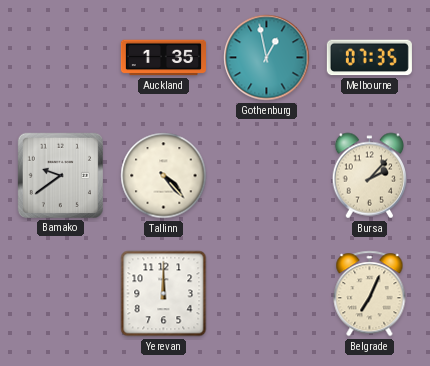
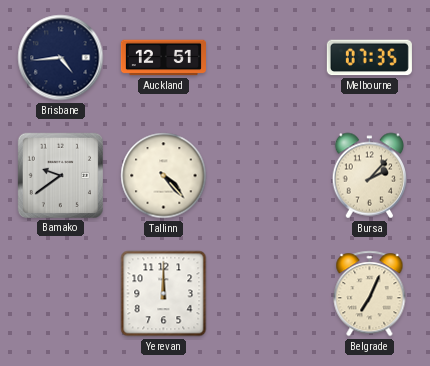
Brisbane: none -> 4:44 (61, 58)
Auckland: 1:35 -> 12:51 (163, 58)
Gothenburg: 12:58 -> none (267, 58)
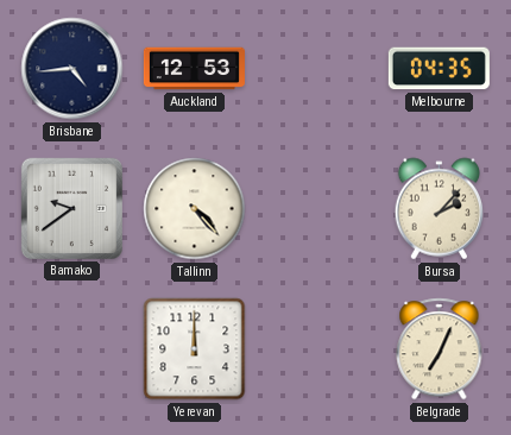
Auckland: 12:51 -> 12:53 (194, 69)
Melbourne: 07:35 -> 04:35 (439, 69)
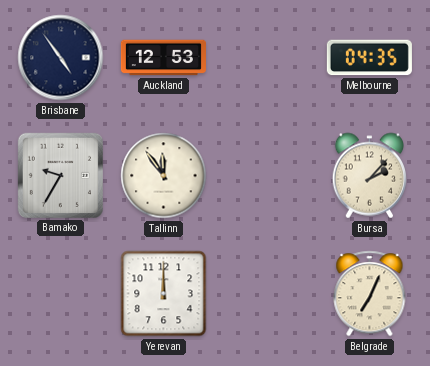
Brisbane: 4:44 -> 4:54 (61, 58)
Bamako: 9:39 -> 9:35 (60, 175)
Tallinn: 4:23 -> 11:54 (164, 176)
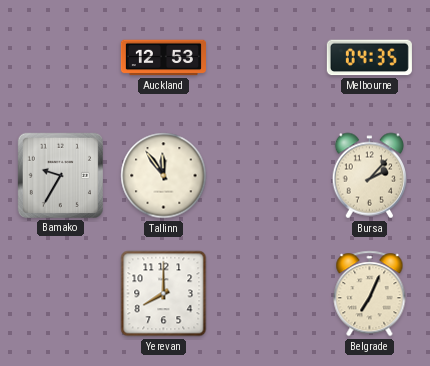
Brisbane: 4:54 -> none (61, 58)
Yerevan: 12:00 -> 8:00 (164, 294)
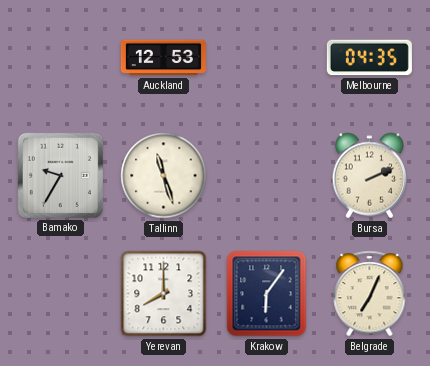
Tallinn: 11:54 -> 11:27 (164, 176)
Bursa: 2:07 -> 2:11 (370, 176)
Krakow: none -> 6:06 (267, 294)
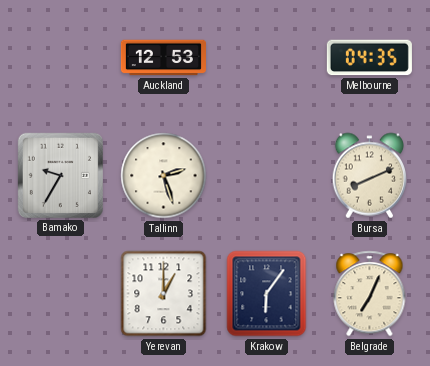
Tallinn: 11:27 -> 2:27 (164, 176)
Bursa: 2:11 -> 8:11 (370, 176)
Yerevan: 8:00 -> 1:00 (164, 294)
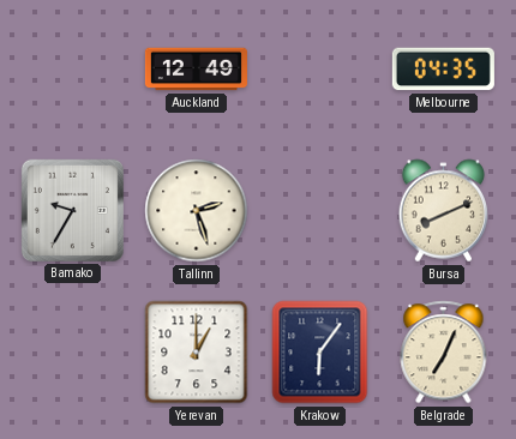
Auckland: 12:53 -> 12:49 (196, 70)
